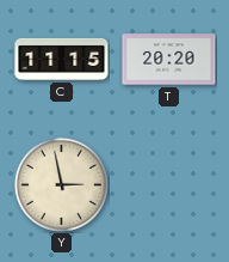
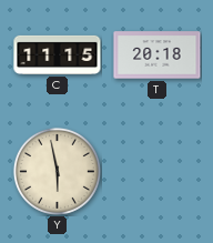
T: 20:20 -> 20:18 (158, 55)
Y: 2:58 -> 5:58 (57, 171)
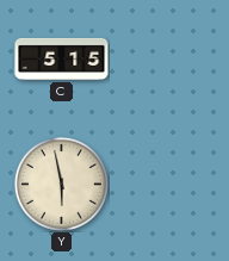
C: 11:15 -> 5:15 (62, 58)
T: 20:18 -> none (158, 55)
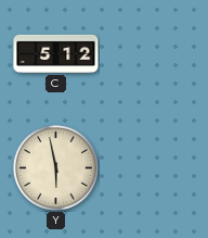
C: 5:15 -> 5:12 (56, 53)
